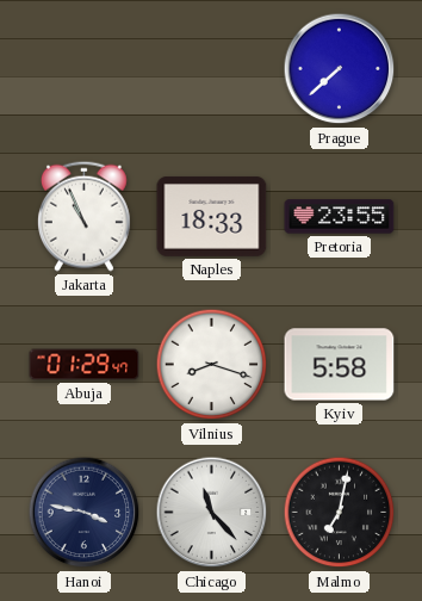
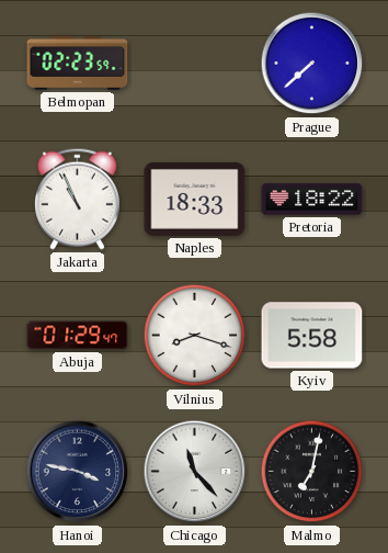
Belmopan: none -> 02:23 (78, 63)
Pretoria: 23:55 -> 18:22 (312, 200)
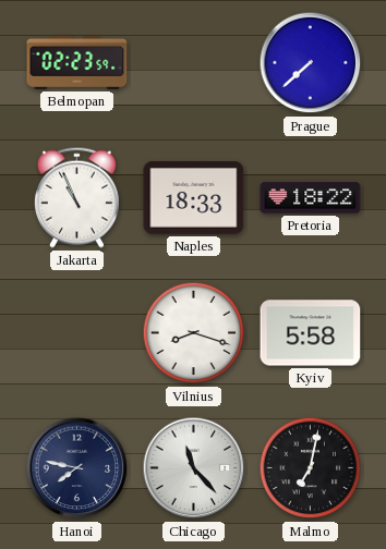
Abuja: 01:29 -> none (78, 336)
Hanoi: 3:47 -> 7:47 (77, 468)
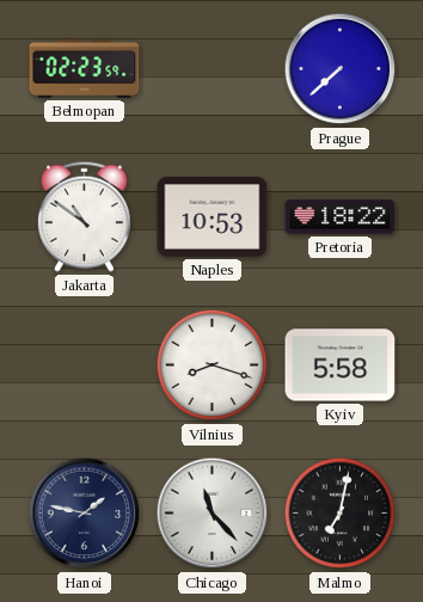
Jakarta: 10:56 -> 10:51 (84, 216)
Naples: 18:33 -> 10:53 (213, 216)
Hanoi: 7:47 -> 1:47 (85, 514)
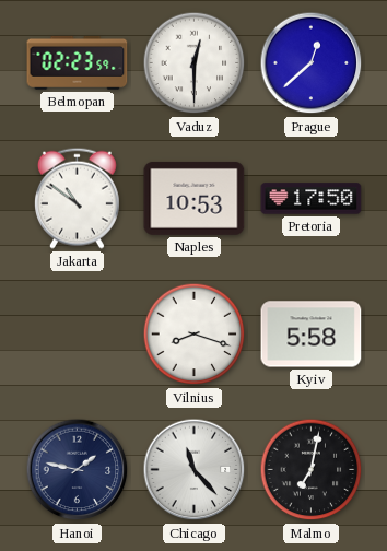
Vaduz: none -> 12:30 (195, 63)
Prague: 7:38 -> 12:38 (312, 63)
Pretoria: 18:22 -> 17:50 (312, 199)
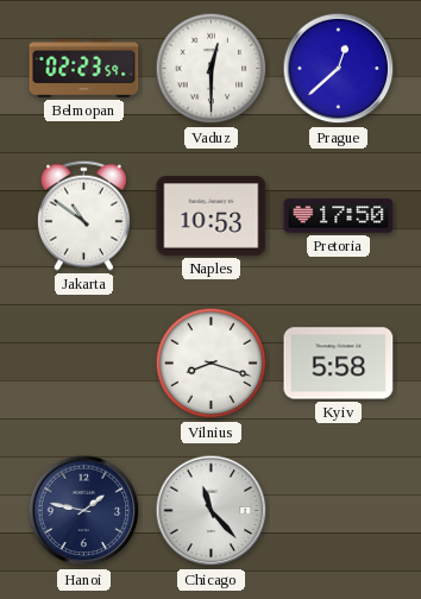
Malmo: 7:02 -> none (312, 470)
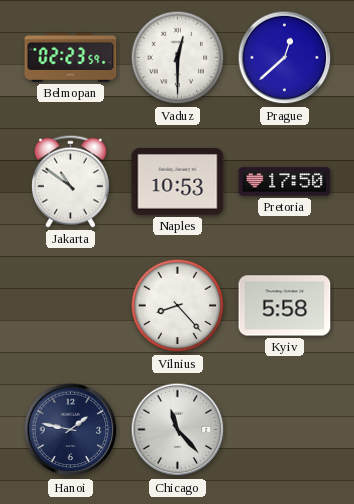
Vilnius: 8:18 -> 8:23 (178, 306)
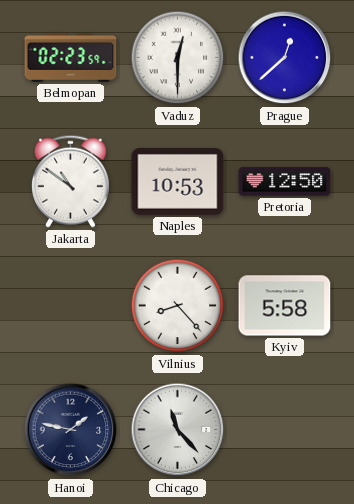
Pretoria: 17:50 -> 12:50 (285, 182)
